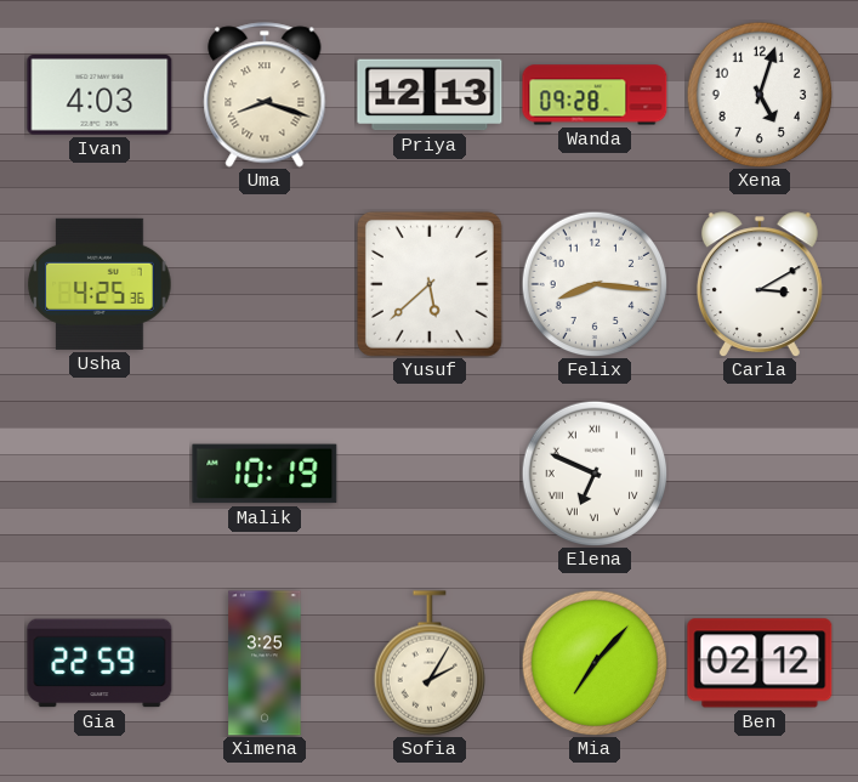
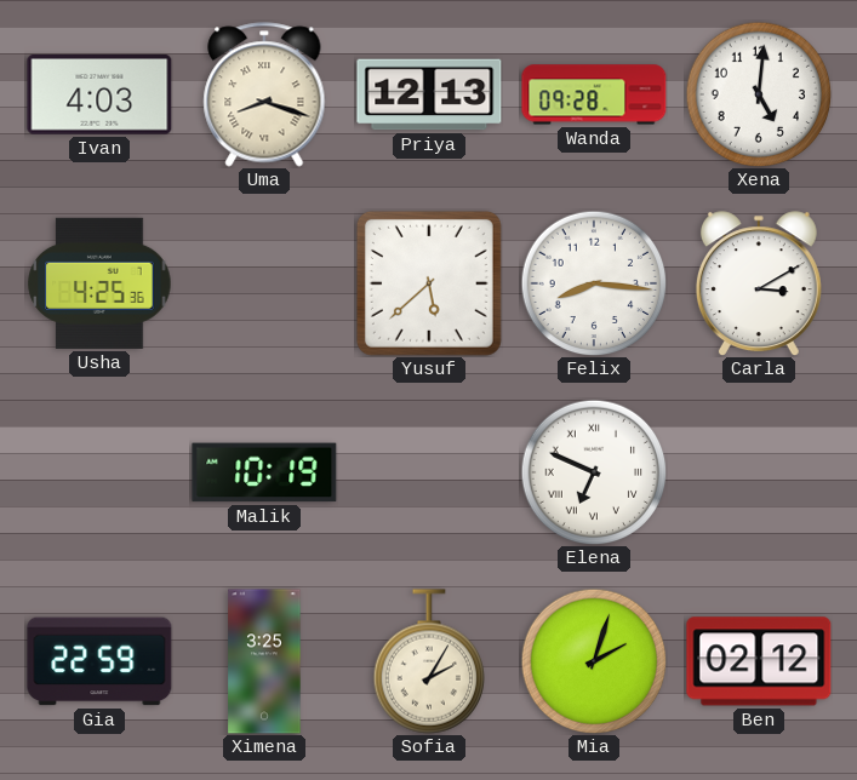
Xena: 5:03 -> 5:01 (759, 94)
Mia: 7:07 -> 2:03 (594, 661)
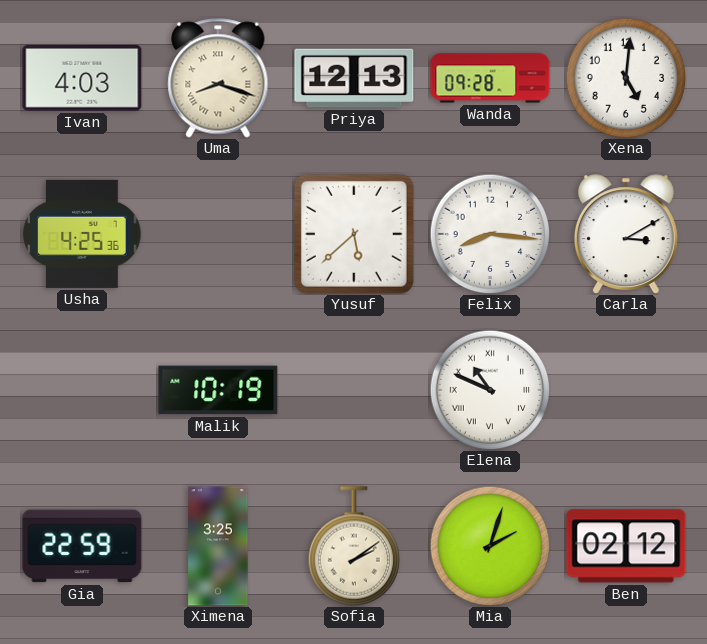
Elena: 6:49 -> 10:49 (490, 390)
Sofia: 2:05 -> 2:09 (353, 546)
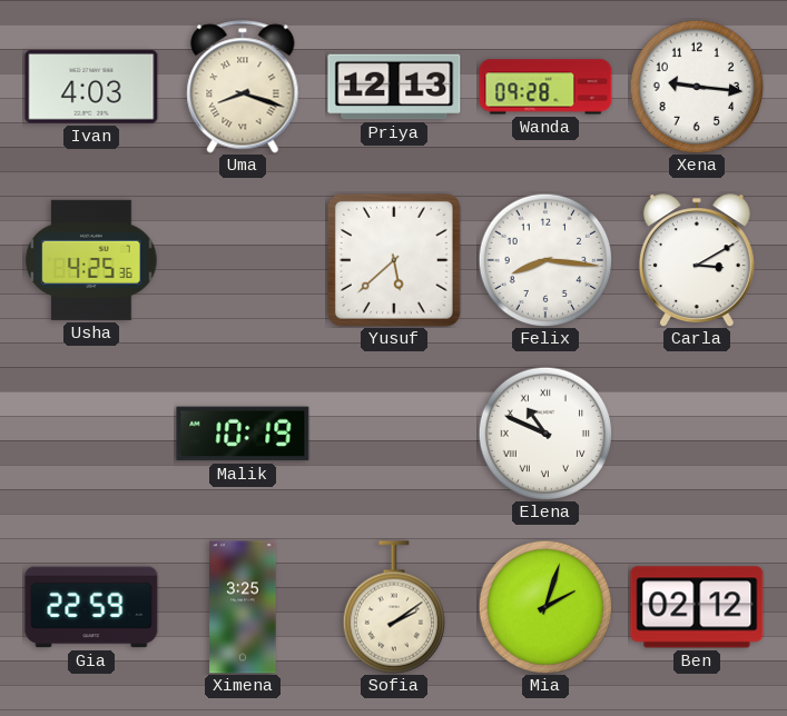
Xena: 5:01 -> 9:16 (697, 87)
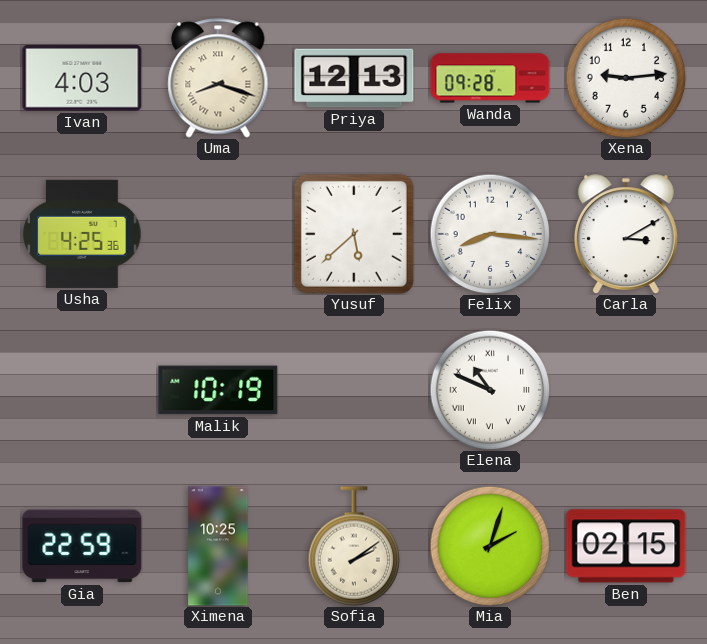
Xena: 9:16 -> 9:14 (626, 78)
Ximena: 3:25 -> 10:25 (218, 546)
Ben: 02:12 -> 02:15 (626, 546)
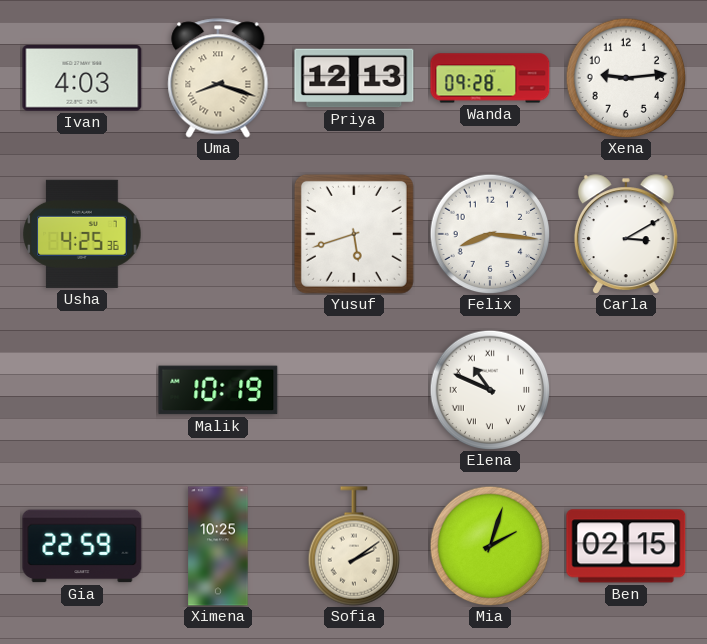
Yusuf: 5:38 -> 5:42 (354, 234)
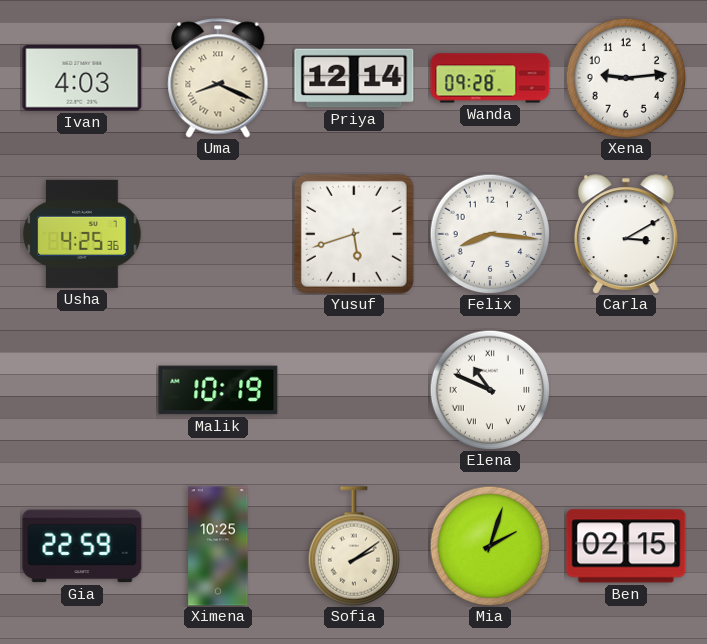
Uma: 8:18 -> 8:19 (218, 78)
Priya: 12:13 -> 12:14 (354, 78)
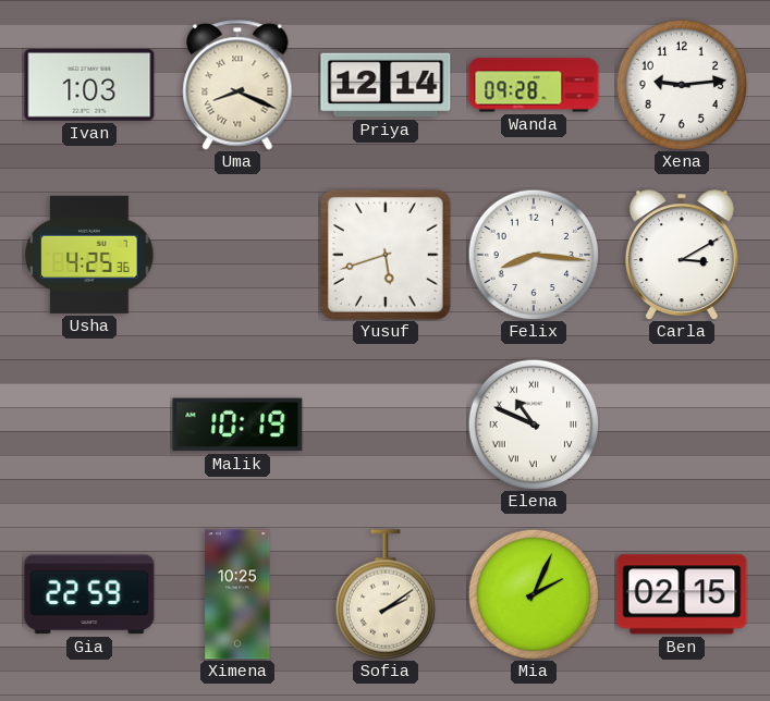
Ivan: 4:03 -> 1:03 (89, 86)
Mia: 2:03 -> 2:04 (534, 594)
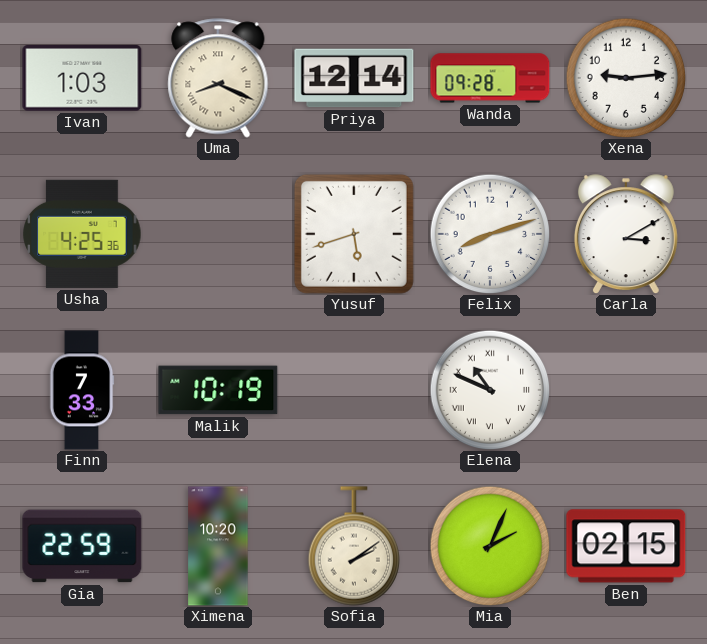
Felix: 8:16 -> 8:12 (490, 234)
Finn: none -> 7:33 (82, 390)
Ximena: 10:25 -> 10:20 (218, 546)
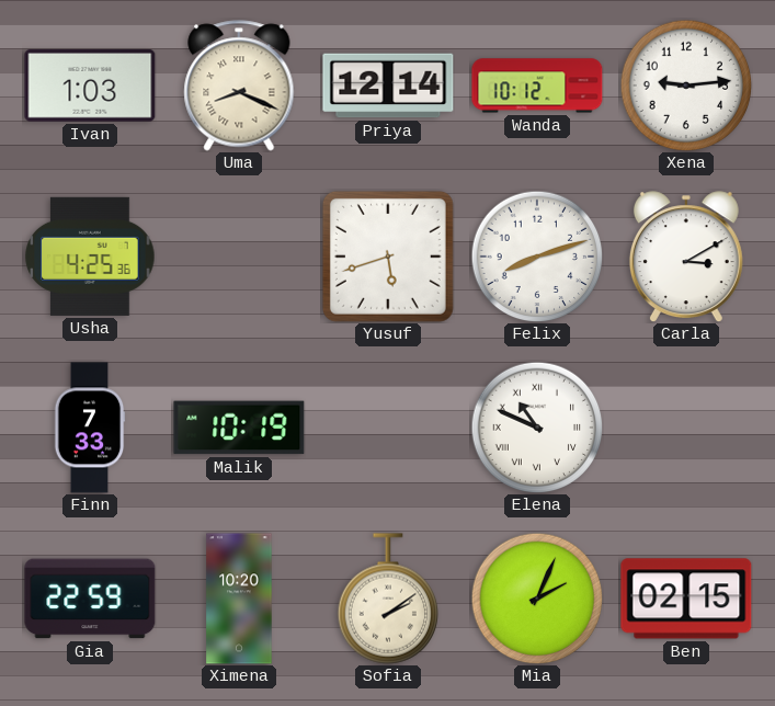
Wanda: 09:28 -> 10:12 (537, 86)
